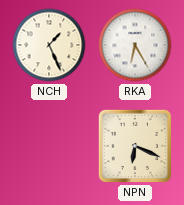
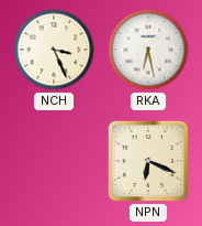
NCH: 1:26 -> 3:26 (54, 50)
RKA: 6:25 -> 6:28 (148, 50)
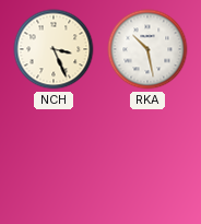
RKA: 6:28 -> 10:28 (147, 49)
NPN: 6:19 -> none (148, 161)
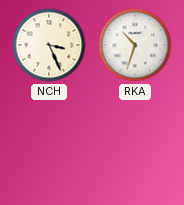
RKA: 10:28 -> 10:33 (135, 45)
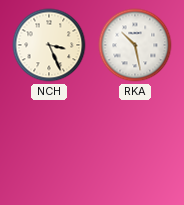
RKA: 10:33 -> 10:28 (135, 45)
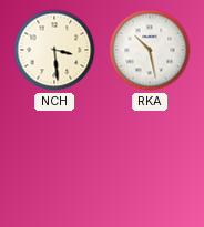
NCH: 3:26 -> 3:29 (54, 50)
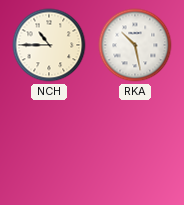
NCH: 3:29 -> 10:45 (49, 45)
